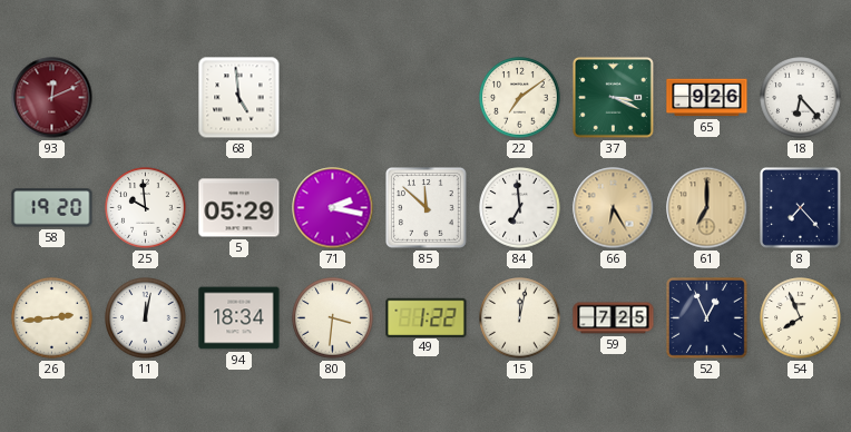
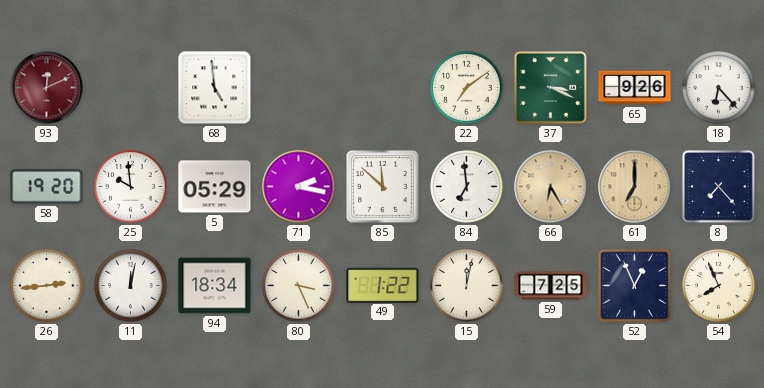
80: 3:31 -> 3:26 (299, 286)
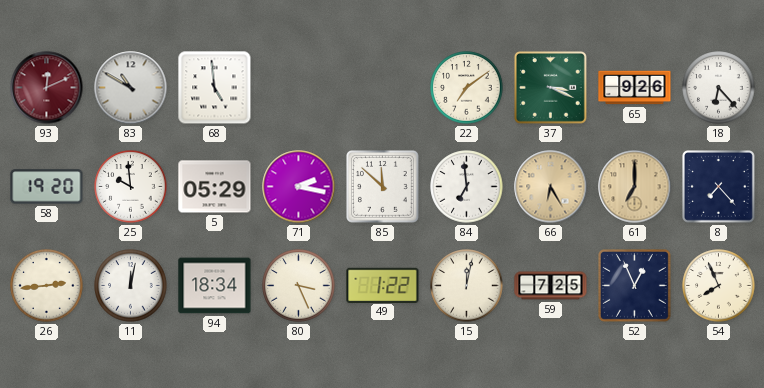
83: none -> 10:50 (131, 88)
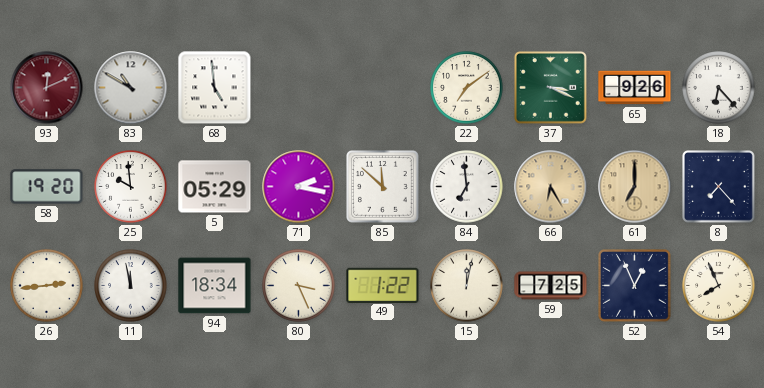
11: 12:02 -> 11:58 (131, 286)
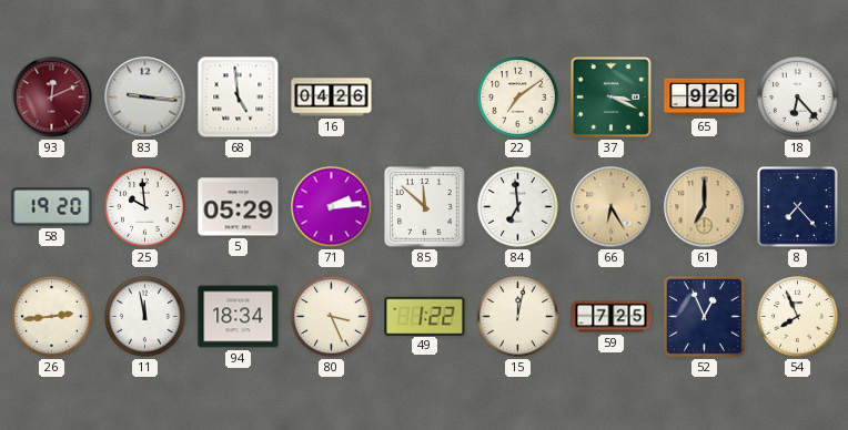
83: 10:50 -> 9:16 (145, 98)
16: none -> 04:26 (332, 98)
71: 2:17 -> 2:14 (332, 207)
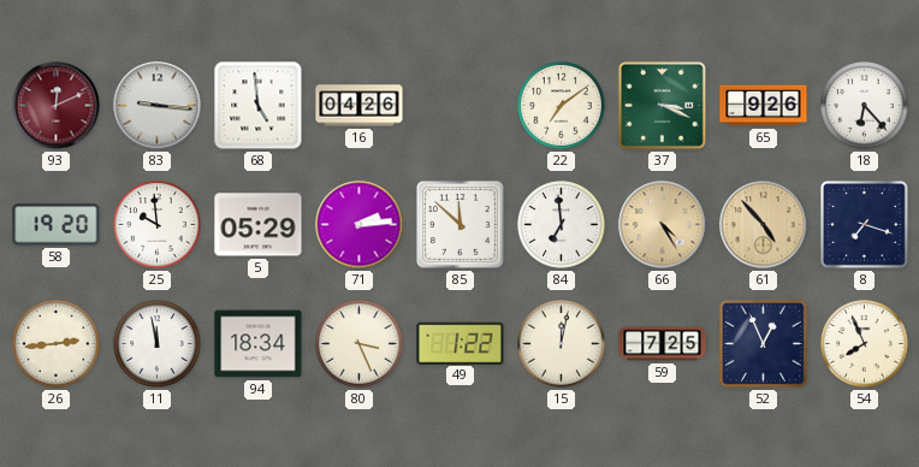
66: 6:25 -> 4:25 (663, 225)
61: 7:00 -> 4:53 (764, 225)
8: 7:23 -> 7:18 (865, 225)
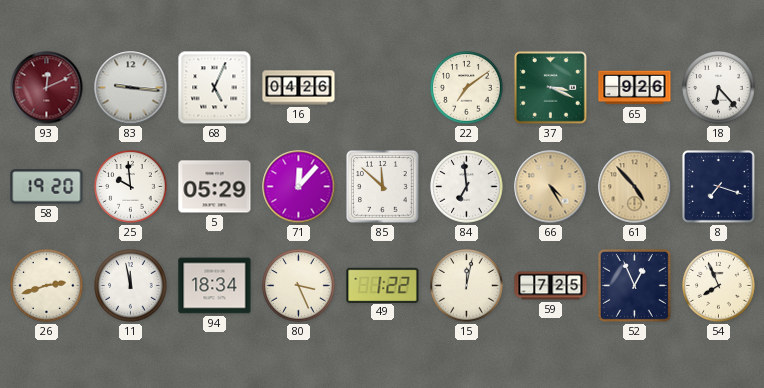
68: 4:59 -> 5:04 (215, 88)
71: 2:14 -> 12:07 (299, 187)
26: 2:44 -> 2:42 (47, 286)
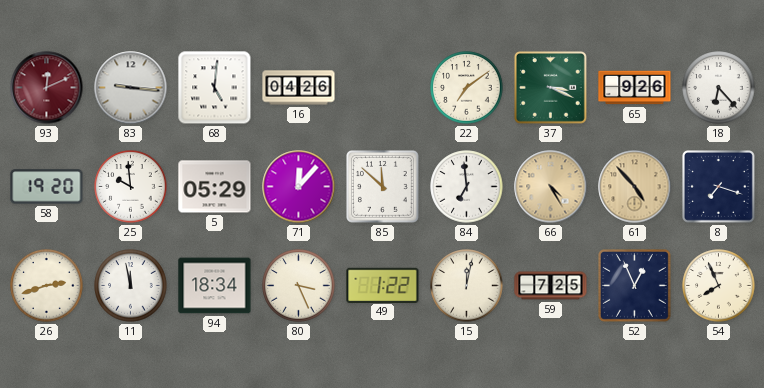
68: 5:04 -> 5:01 (215, 88)
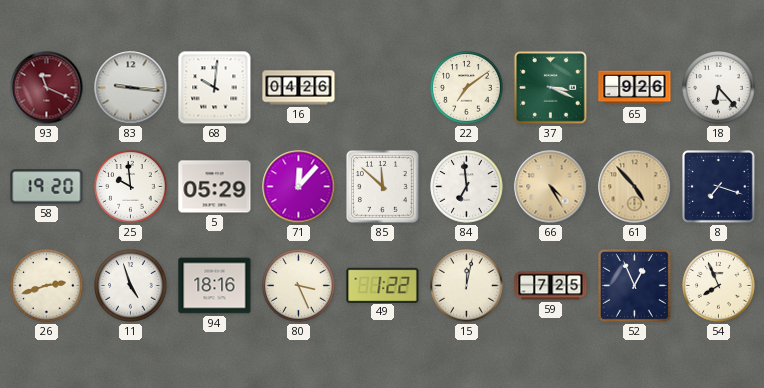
93: 12:11 -> 11:19 (47, 88)
68: 5:01 -> 10:01 (215, 88)
11: 11:58 -> 4:57 (131, 286)
94: 18:34 -> 18:16 (215, 286)
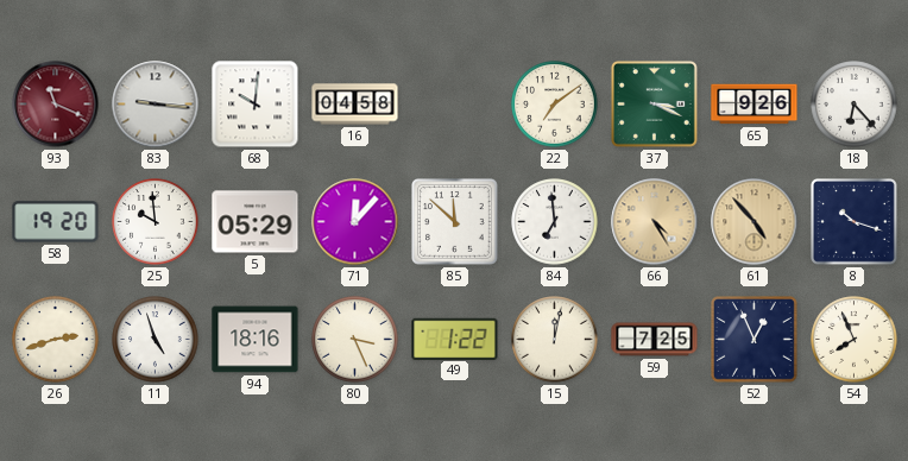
16: 04:26 -> 04:58 (355, 105)
8: 7:18 -> 10:18 (855, 222)
